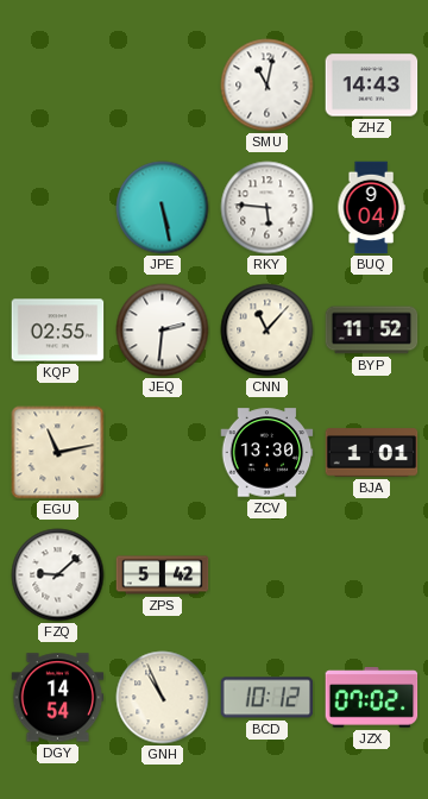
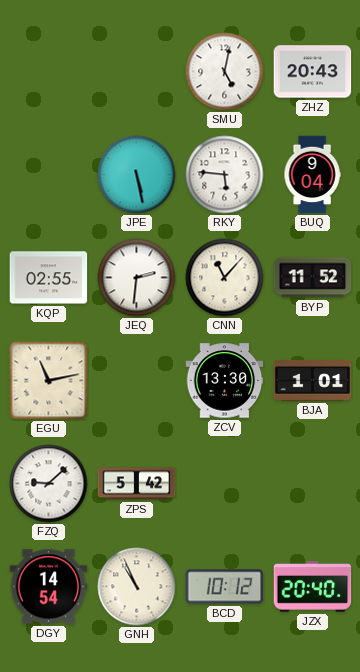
SMU: 11:02 -> 5:02 (225, 72)
ZHZ: 14:43 -> 20:43 (313, 72)
JZX: 07:02 -> 20:40 (313, 587)
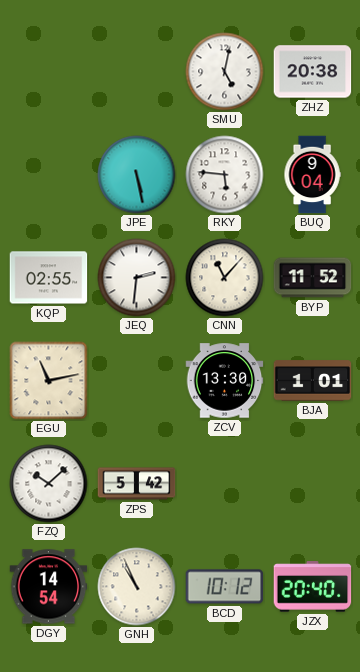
ZHZ: 20:43 -> 20:38 (313, 72)
FZQ: 9:08 -> 10:08 (49, 484)
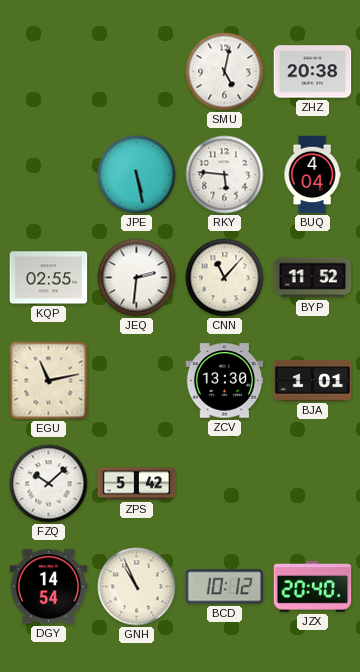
BUQ: 9:04 -> 4:04 (312, 175)
